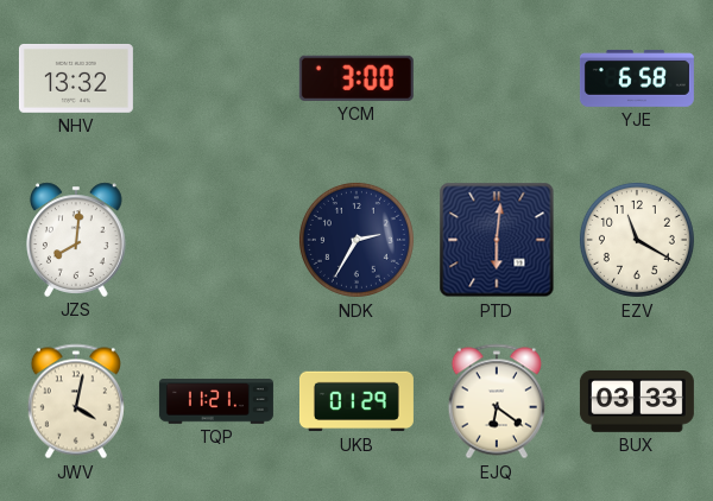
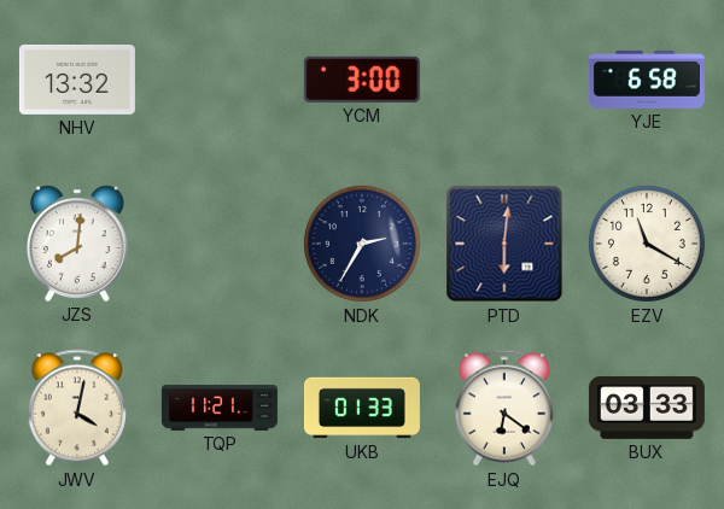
UKB: 01:29 -> 01:33 (362, 408)
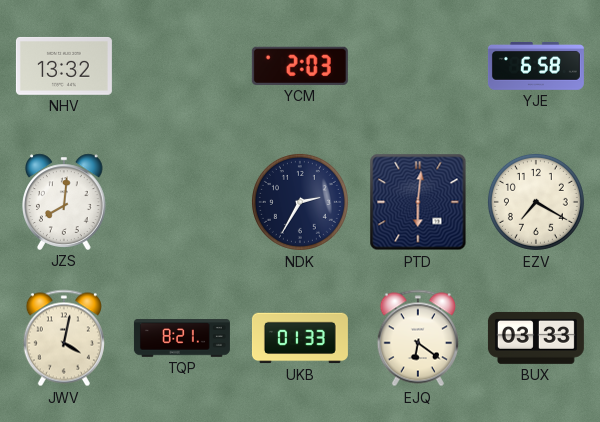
YCM: 3:00 -> 2:03 (300, 66)
EZV: 11:20 -> 7:20 (536, 202)
TQP: 11:21 -> 8:21 (182, 338)
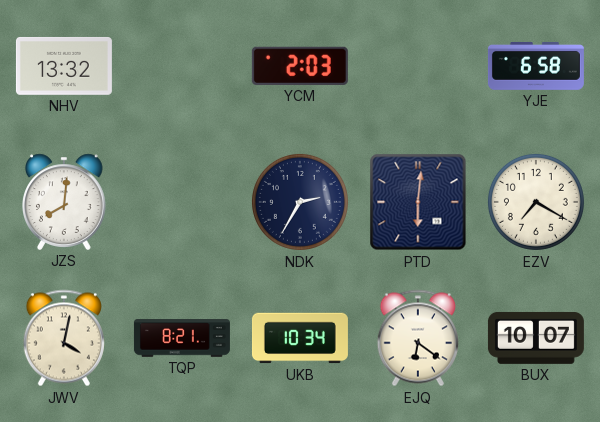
UKB: 01:33 -> 10:34 (300, 338)
BUX: 03:33 -> 10:07 (536, 338)
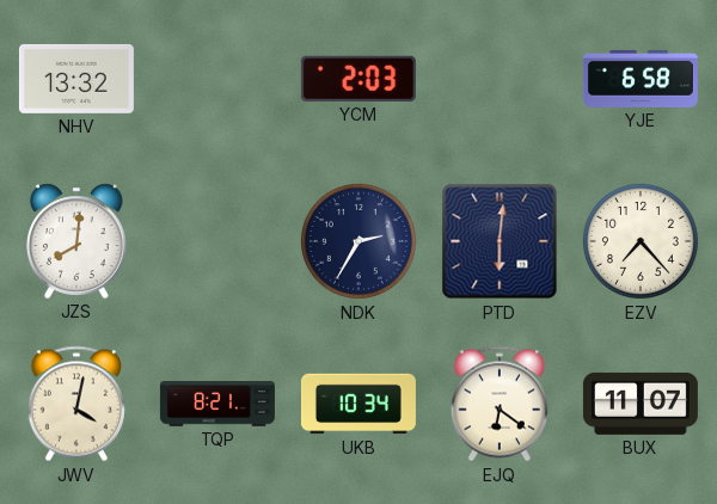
EZV: 7:20 -> 7:23 (641, 241)
BUX: 10:07 -> 11:07 (641, 404)
